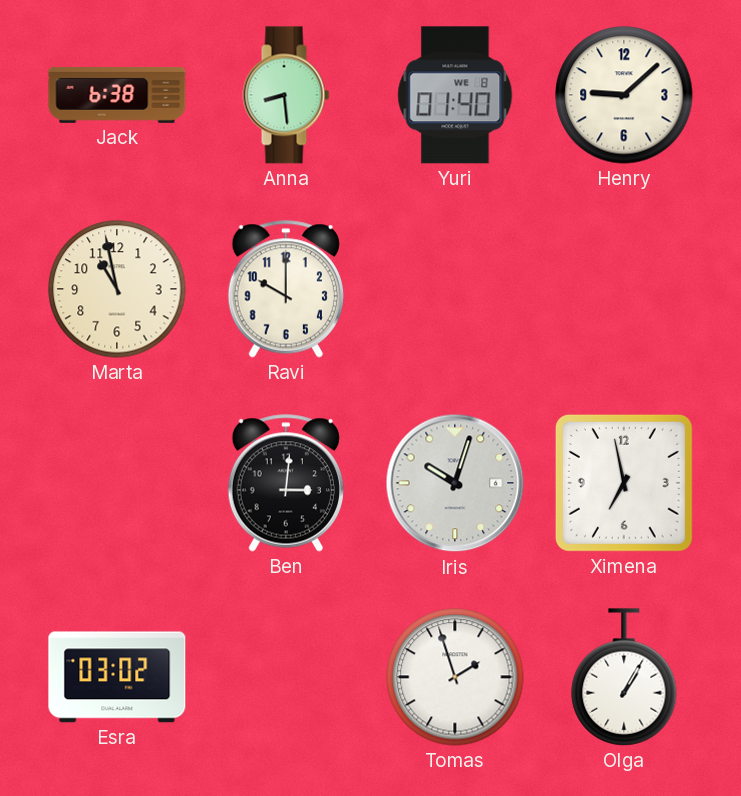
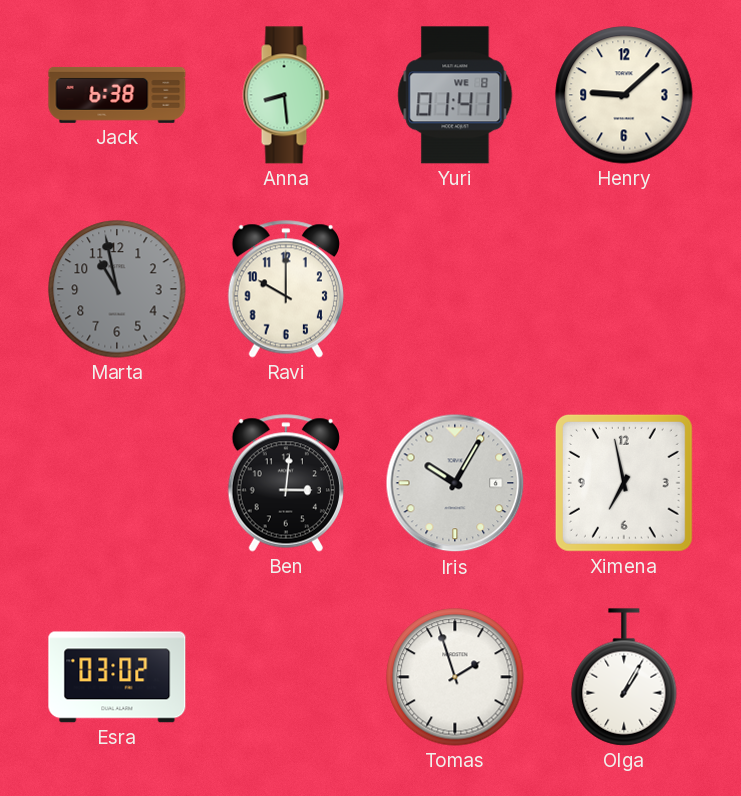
Yuri: 01:40 -> 01:41 (455, 95)
Marta dial: cream -> grey (117, 289)
Iris: 10:03 -> 10:05 (455, 483)
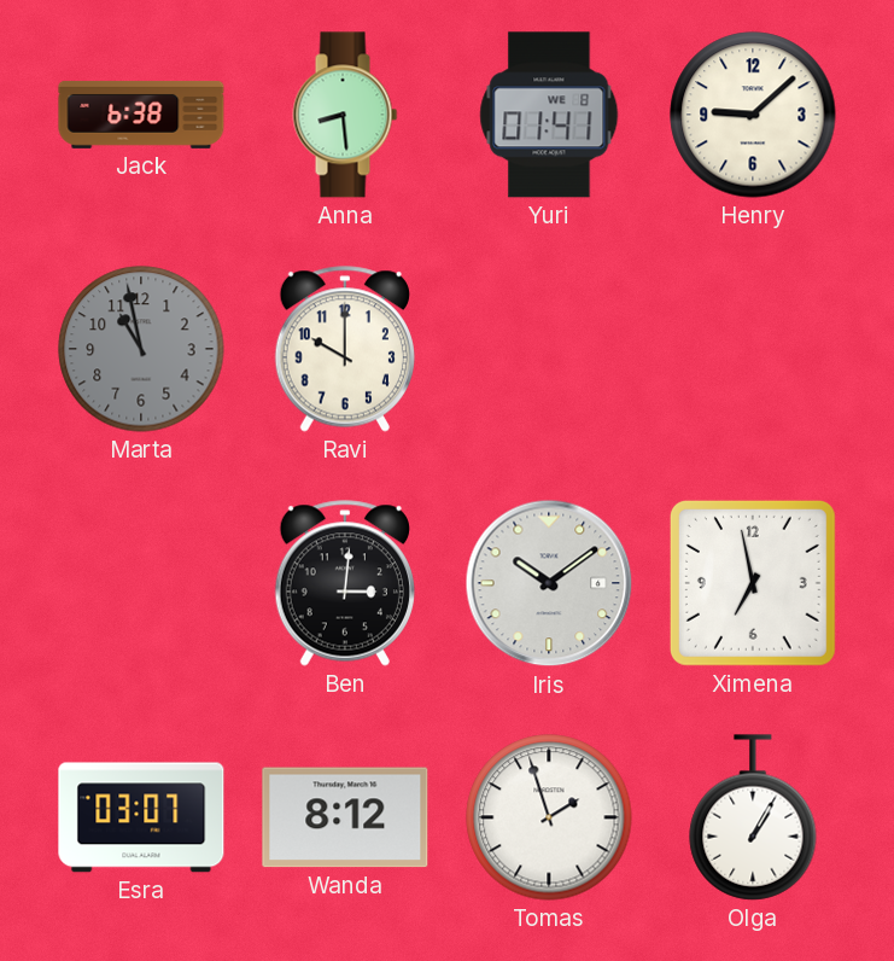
Iris: 10:05 -> 10:09 (549, 583)
Esra: 03:02 -> 03:07 (141, 817)
Wanda: none -> 8:12 (345, 817)
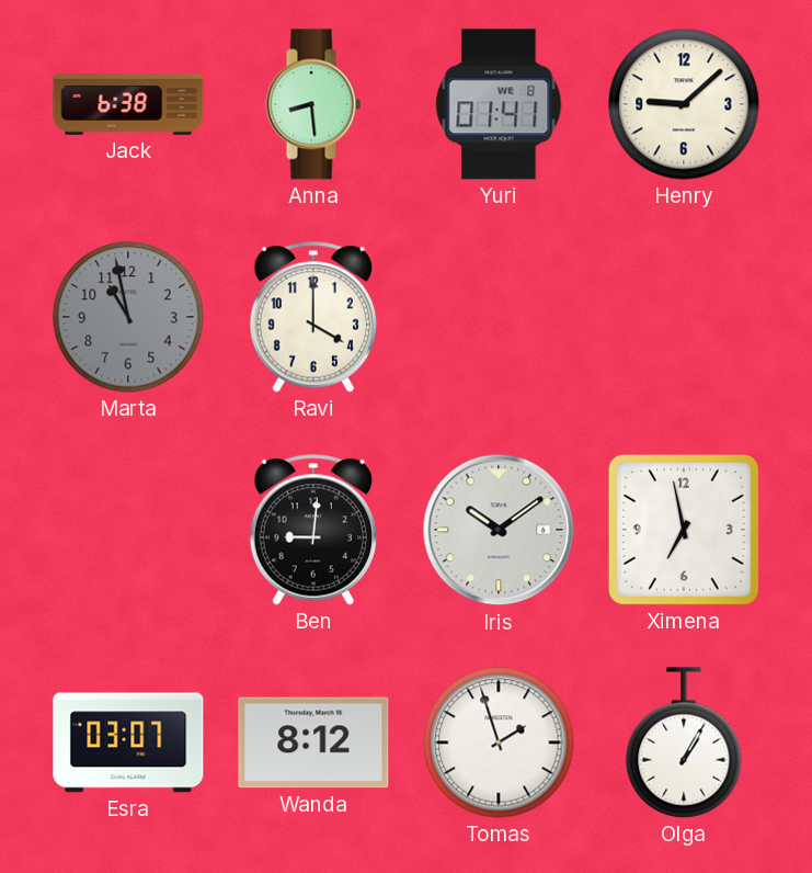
Ravi: 10:00 -> 4:00 (313, 317)
Ben: 3:01 -> 9:01 (313, 530)
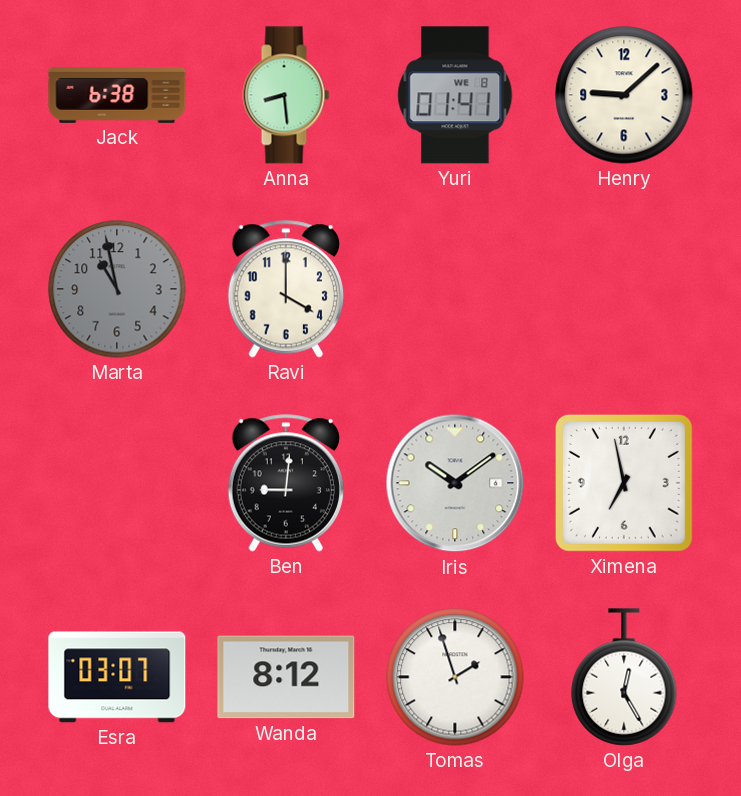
Olga: 1:05 -> 12:25 (624, 677)
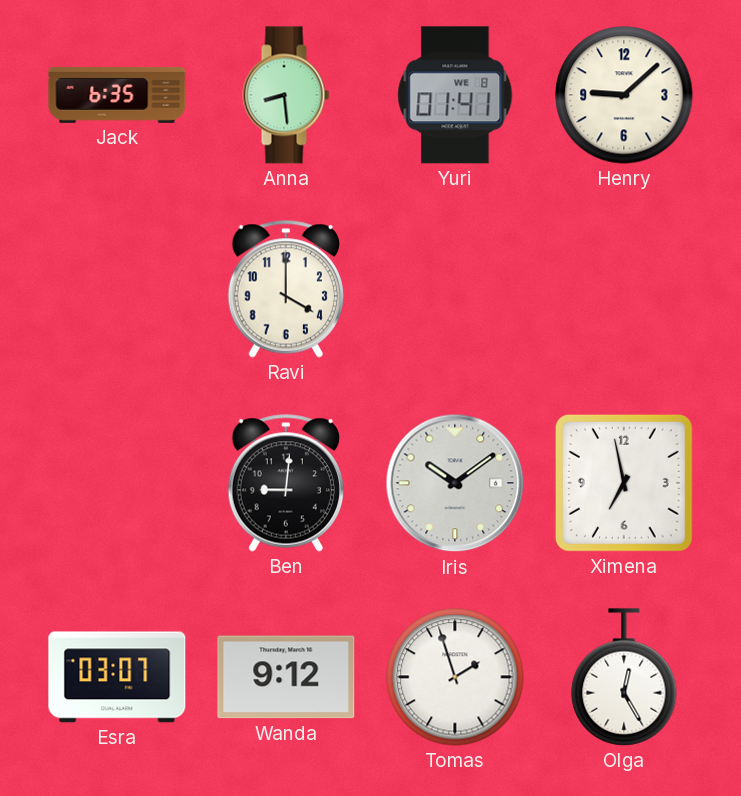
Jack: 6:38 -> 6:35 (117, 95)
Marta: 10:58 -> none (117, 289)
Wanda: 8:12 -> 9:12 (286, 677)
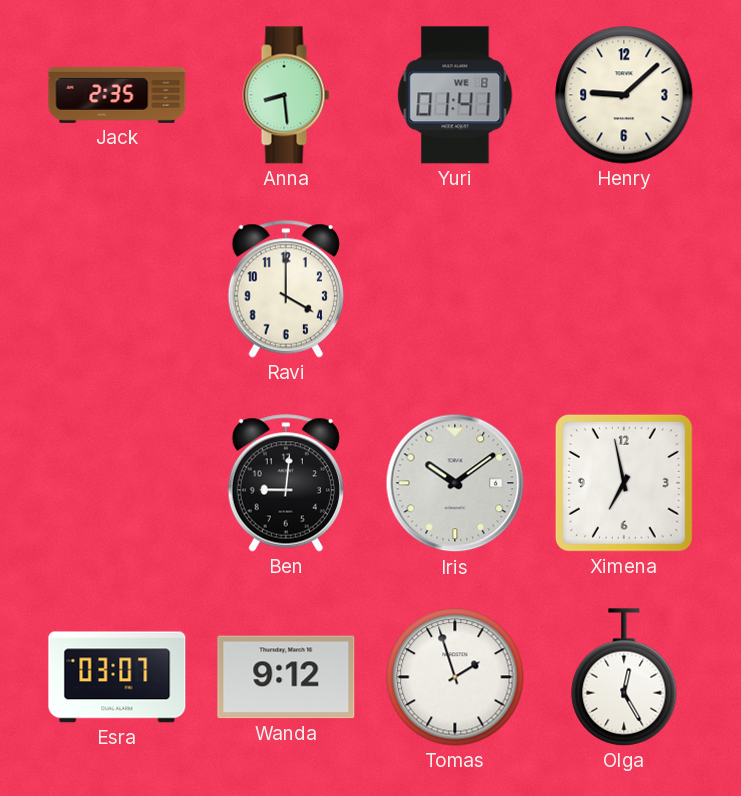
Jack: 6:35 -> 2:35 (117, 95)
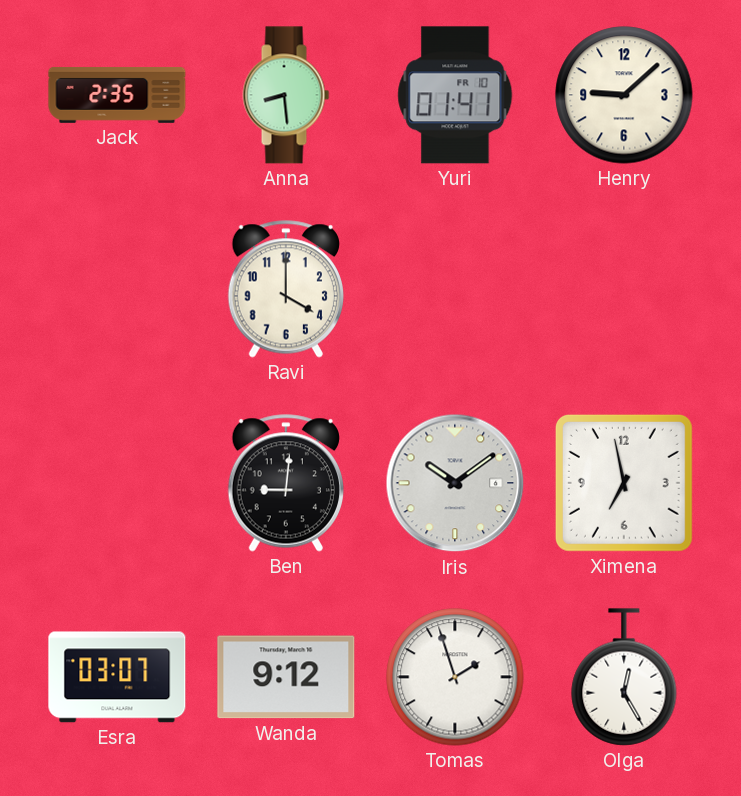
Yuri date: WE 8 -> FR 10 (455, 95)
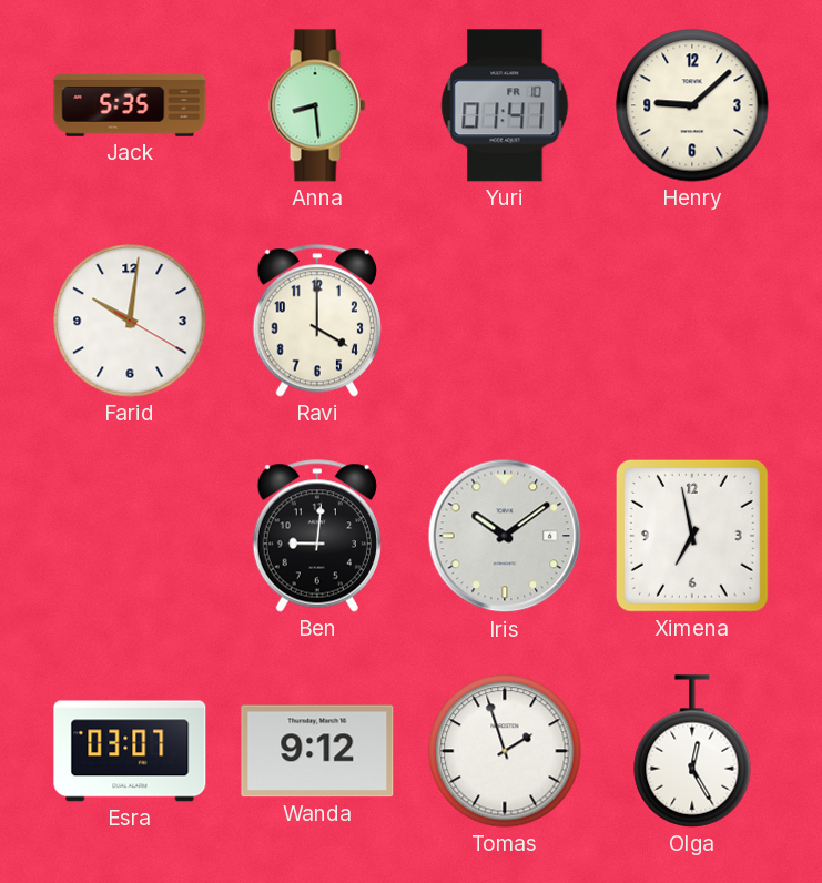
Jack: 2:35 -> 5:35 (130, 105)
Farid: none -> 10:01 (130, 321)
